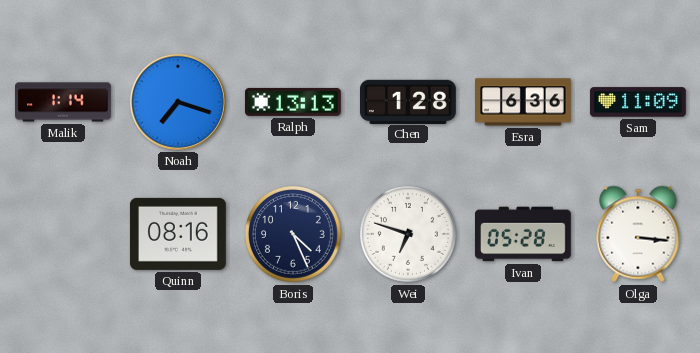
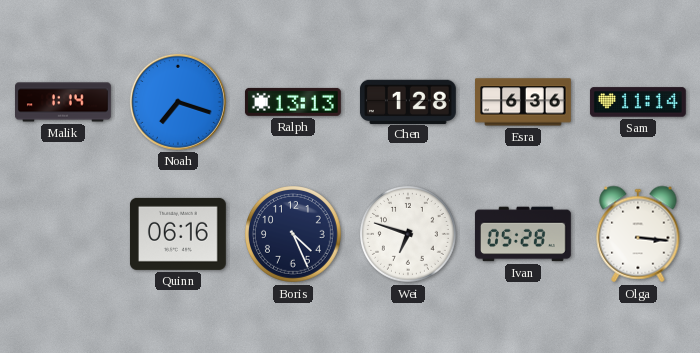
Sam: 11:09 -> 11:14 (638, 102)
Quinn: 08:16 -> 06:16 (178, 234)
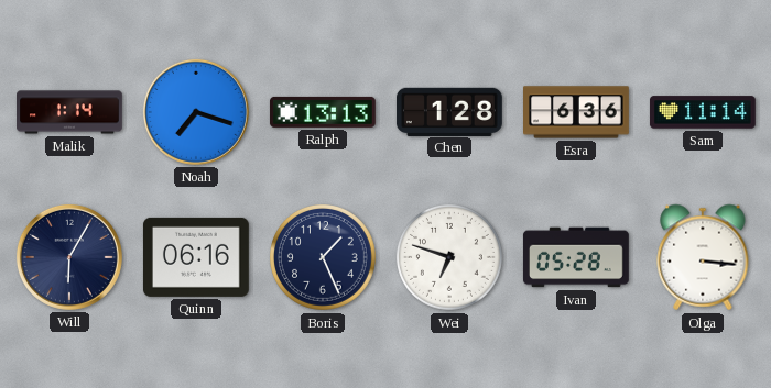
Will: none -> 6:05 (69, 257)
Boris: 4:26 -> 1:26 (324, 258)
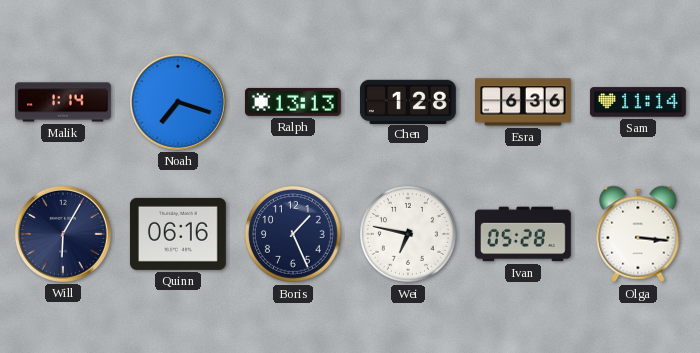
Wei: 6:48 -> 6:47 (409, 235)
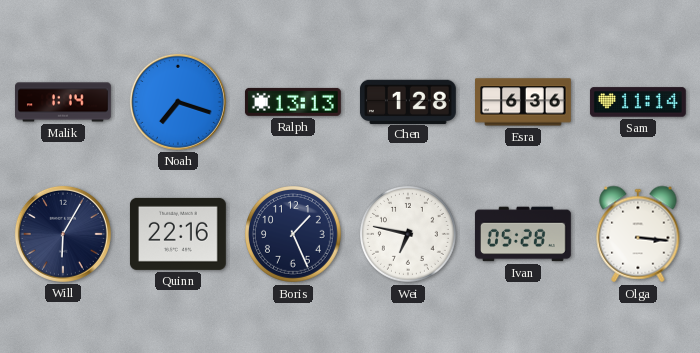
Quinn: 06:16 -> 22:16 (178, 234)
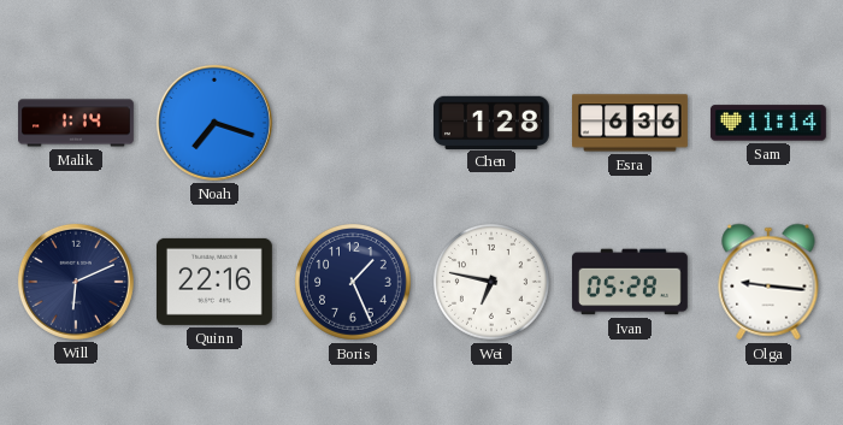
Ralph: 13:13 -> none (293, 102)
Will: 6:05 -> 6:11 (76, 282)
Olga: 3:16 -> 9:16 (768, 282)
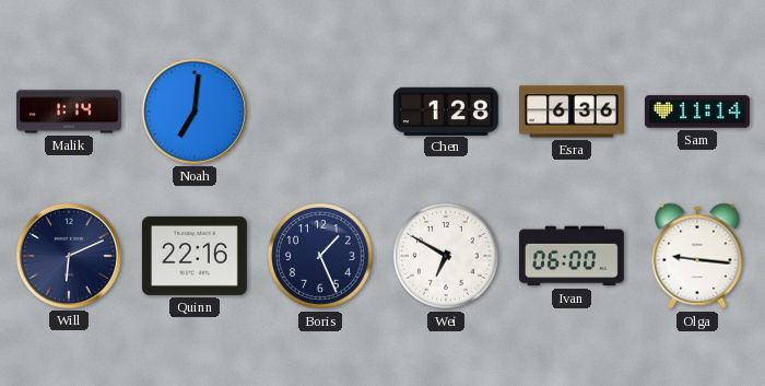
Noah: 7:18 -> 7:01 (195, 112)
Wei: 6:47 -> 6:50 (447, 257)
Ivan: 05:28 -> 06:00 (572, 256)
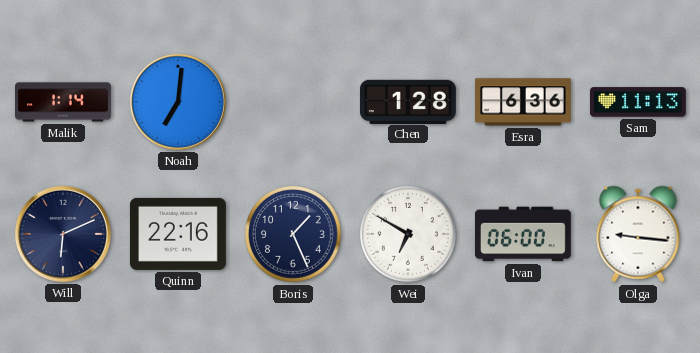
Sam: 11:14 -> 11:13 (638, 102)
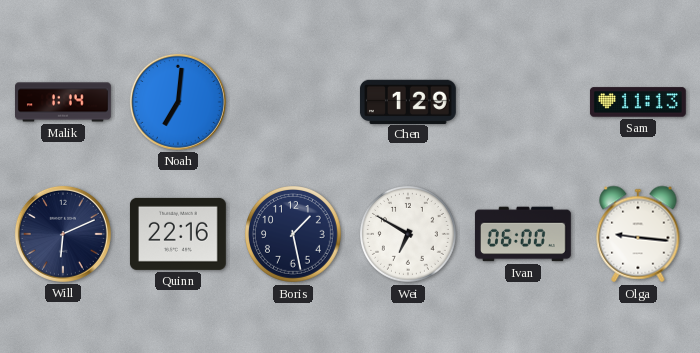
Chen: 1:28 -> 1:29 (408, 101)
Esra: 6:36 -> none (524, 102)
Boris: 1:26 -> 1:28 (294, 235)
